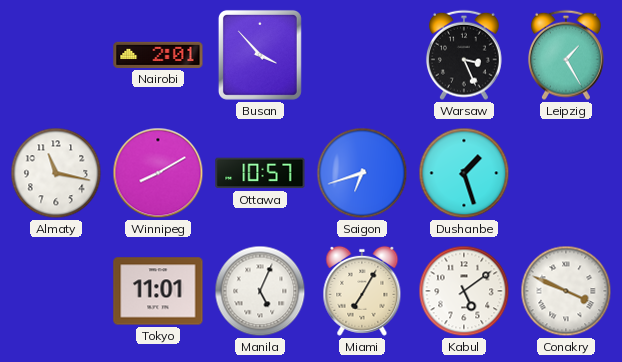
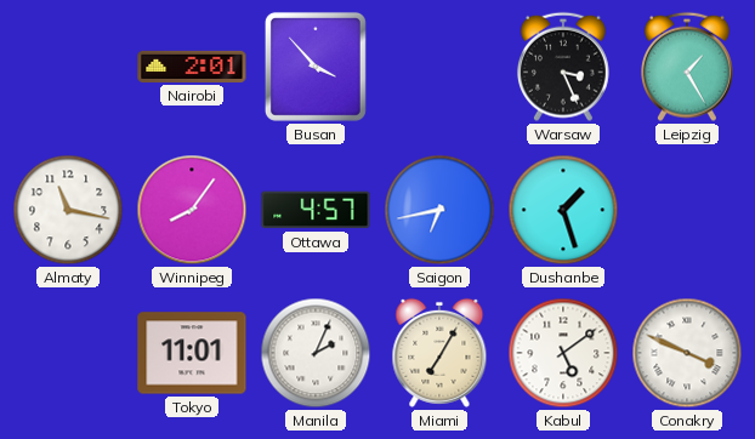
Winnipeg: 8:10 -> 8:06 (192, 210)
Ottawa: 10:57 -> 4:57 (316, 210)
Saigon: 6:42 -> 6:43 (439, 210)
Manila: 5:04 -> 2:04 (316, 353)
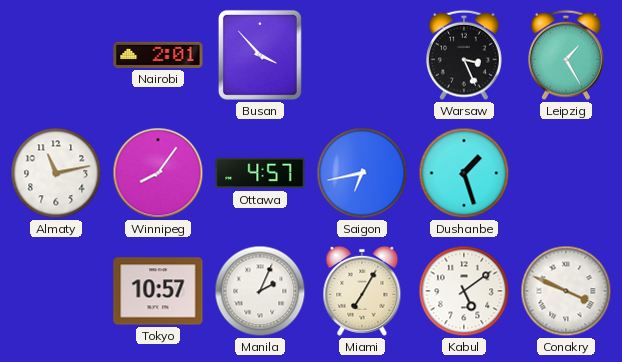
Almaty: 11:17 -> 11:13 (56, 173)
Tokyo: 11:01 -> 10:57 (158, 291)
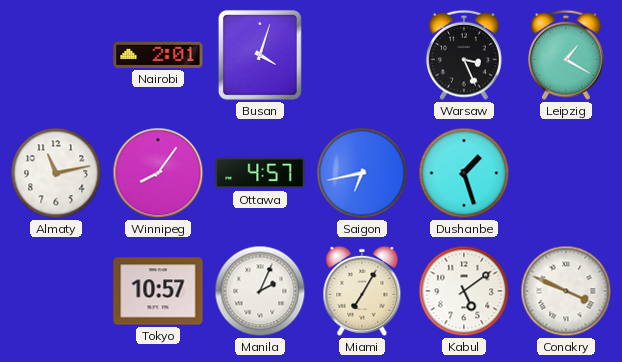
Busan: 3:53 -> 4:03 (260, 55)
Leipzig: 1:25 -> 1:20 (566, 55)
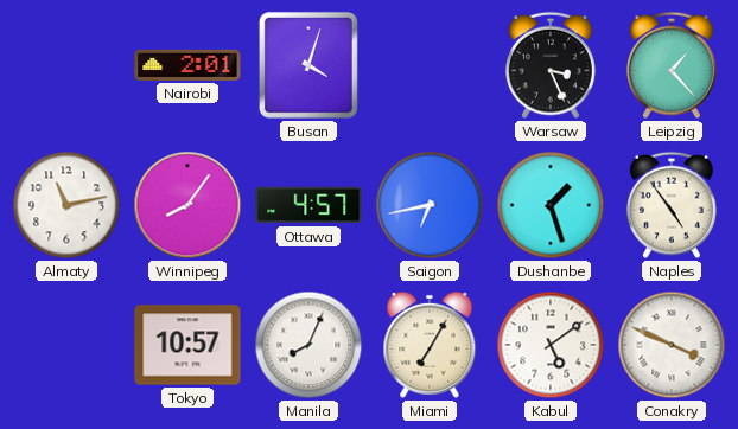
Leipzig: 1:20 -> 1:23 (672, 65)
Naples: none -> 4:54 (672, 205)
Manila: 2:04 -> 8:04 (308, 345)
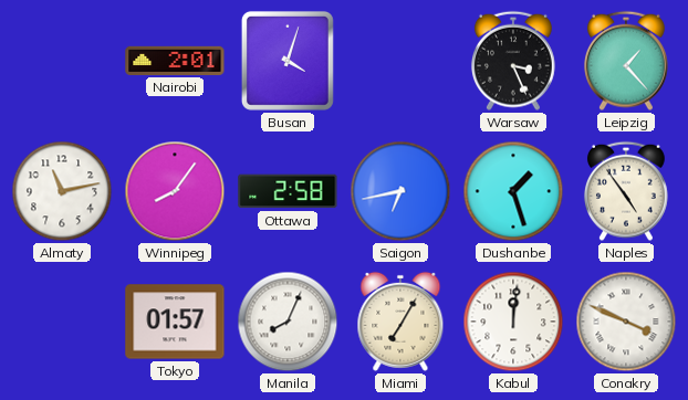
Ottawa: 4:57 -> 2:58 (288, 191)
Tokyo: 10:57 -> 01:57 (175, 322)
Kabul: 5:09 -> 12:01 (513, 322)
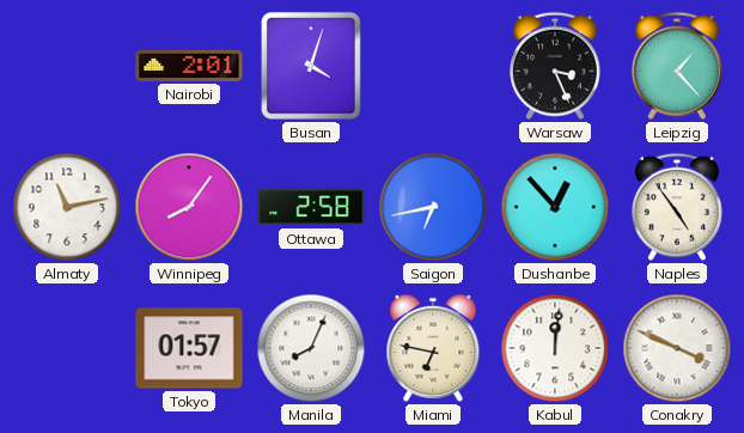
Dushanbe: 1:27 -> 12:53 (555, 207)
Miami: 7:05 -> 6:47 (433, 348)
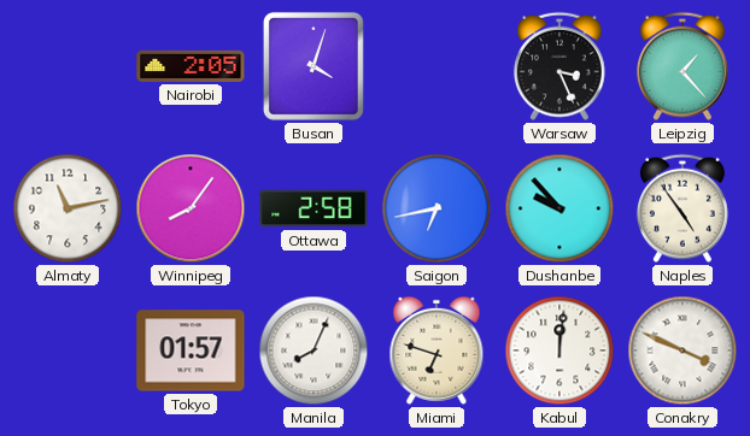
Nairobi: 2:01 -> 2:05 (191, 66)
Dushanbe: 12:53 -> 9:53 (559, 208)
Miami: 6:47 -> 6:48 (436, 350)
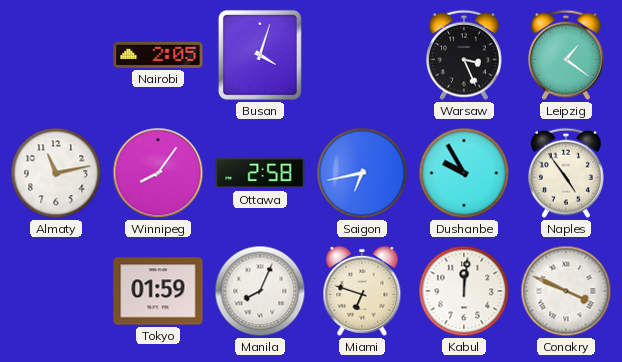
Leipzig: 1:23 -> 1:21 (566, 55)
Dushanbe: 9:53 -> 9:55 (464, 173)
Tokyo: 01:57 -> 01:59 (158, 291)
